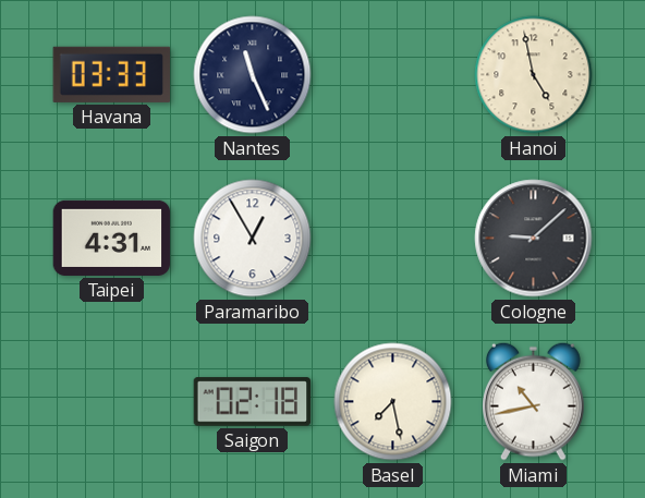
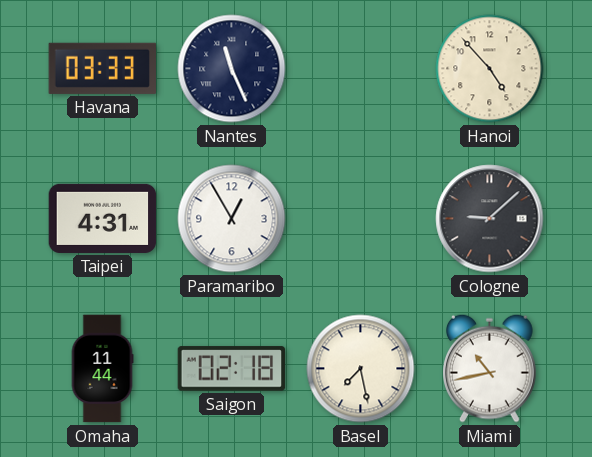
Hanoi: 4:58 -> 4:53 (490, 69)
Omaha: none -> 11:44 (102, 369)
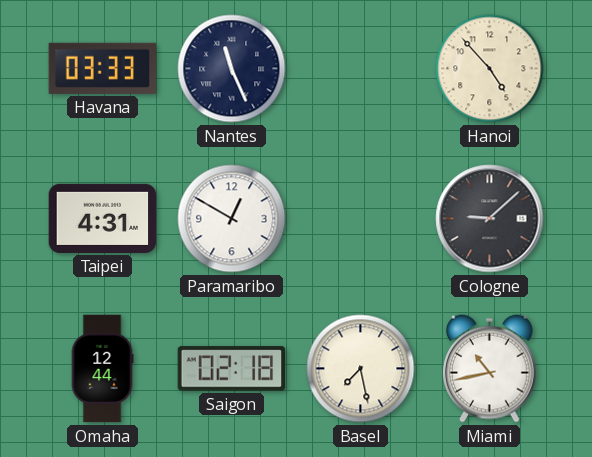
Paramaribo: 12:55 -> 12:50 (232, 219)
Omaha: 11:44 -> 12:44 (102, 369)
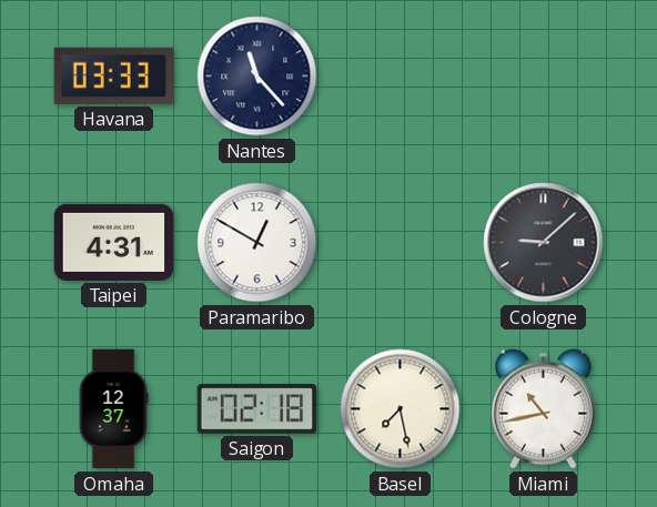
Nantes: 11:26 -> 11:23 (257, 77)
Hanoi: 4:53 -> none (490, 69)
Omaha: 12:44 -> 12:37 (113, 409)
